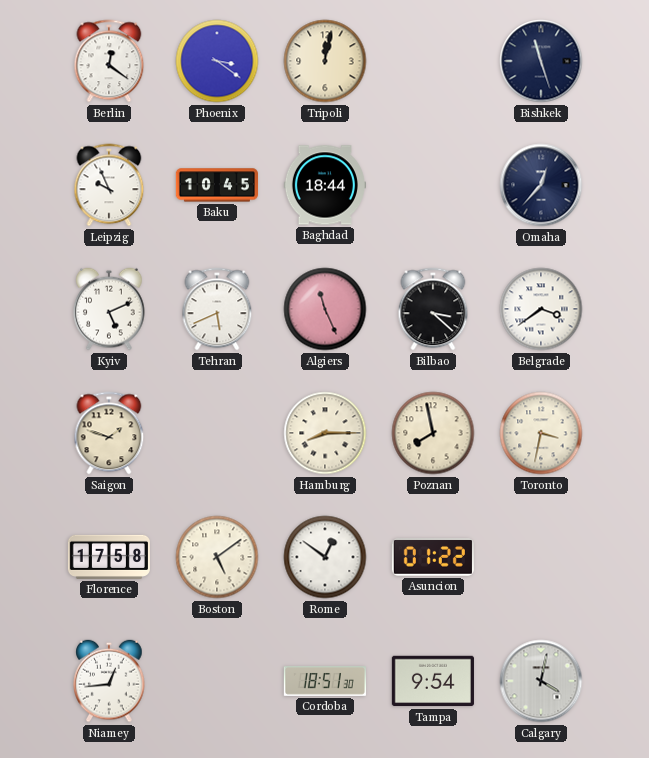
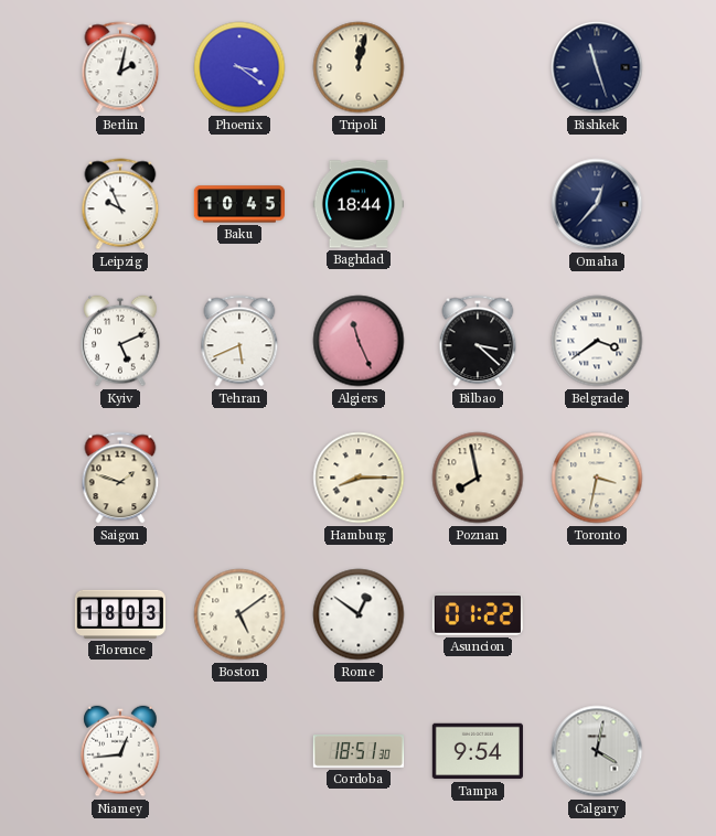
Berlin: 12:21 -> 2:02 (120, 67)
Florence: 17:58 -> 18:03 (120, 614)
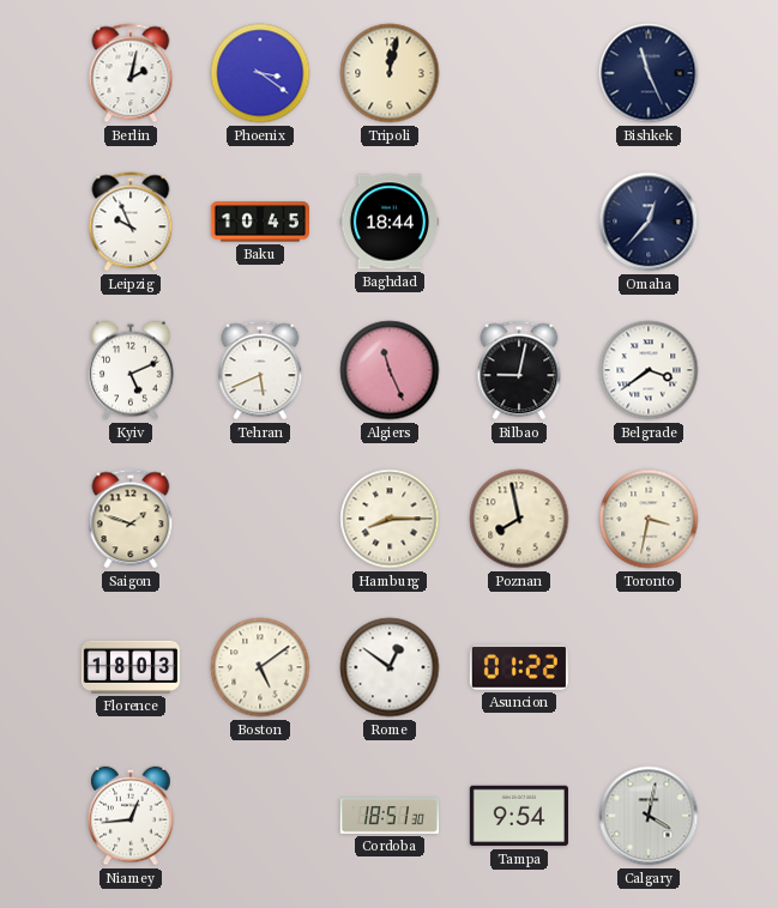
Bishkek: 11:27 -> 11:26 (649, 73)
Bilbao: 3:22 -> 9:02 (519, 370)
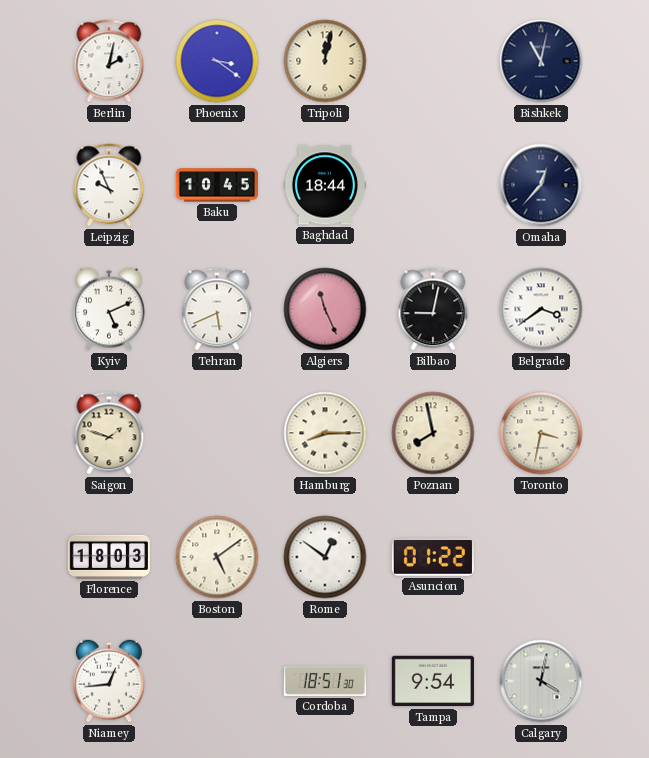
Bishkek: 11:26 -> 11:02 (541, 61)
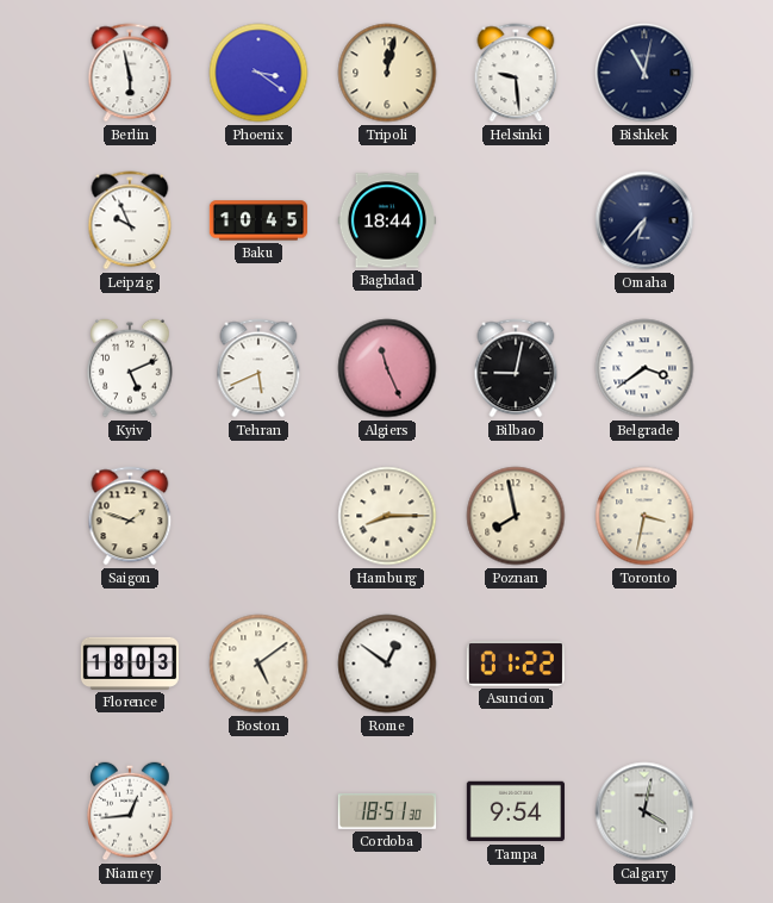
Berlin: 2:02 -> 5:58 (130, 73)
Helsinki: none -> 9:29 (516, 73)
Omaha: 12:37 -> 6:37 (644, 220)
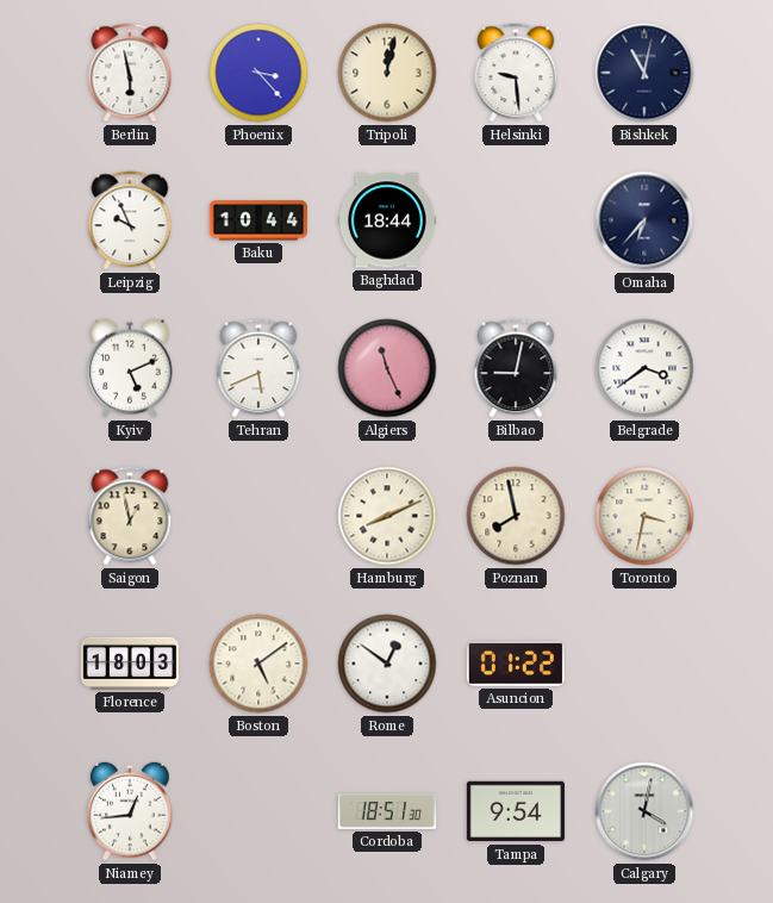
Phoenix: 3:21 -> 3:23 (258, 73)
Baku: 10:45 -> 10:44 (258, 220)
Saigon: 1:48 -> 12:58 (130, 516)
Hamburg: 8:15 -> 8:11 (387, 516)
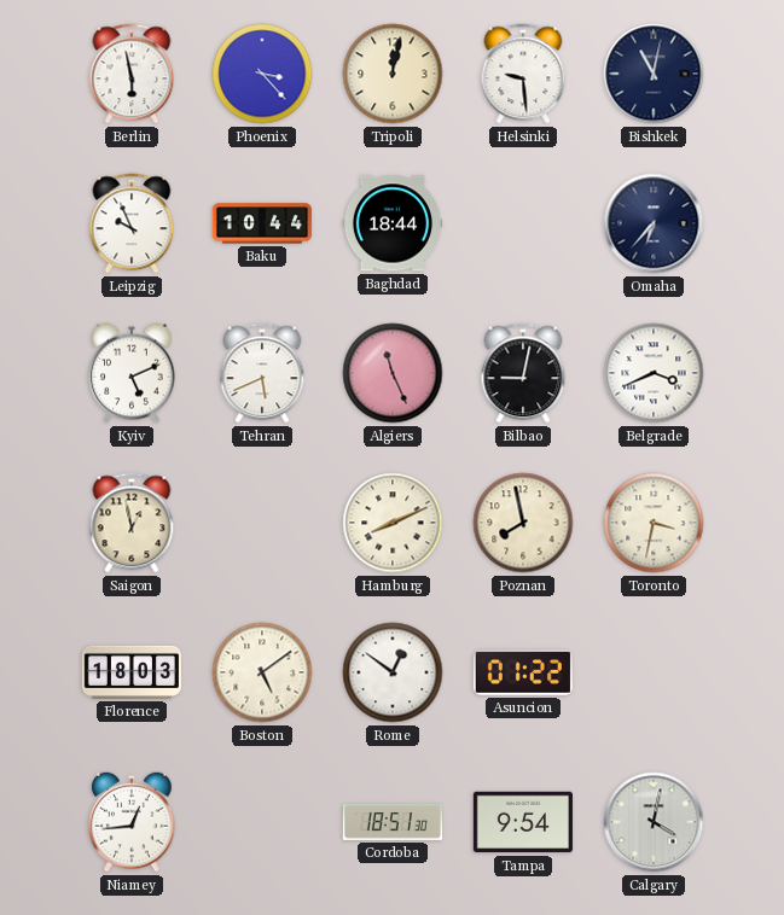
Belgrade: 3:39 -> 3:41 (654, 373)
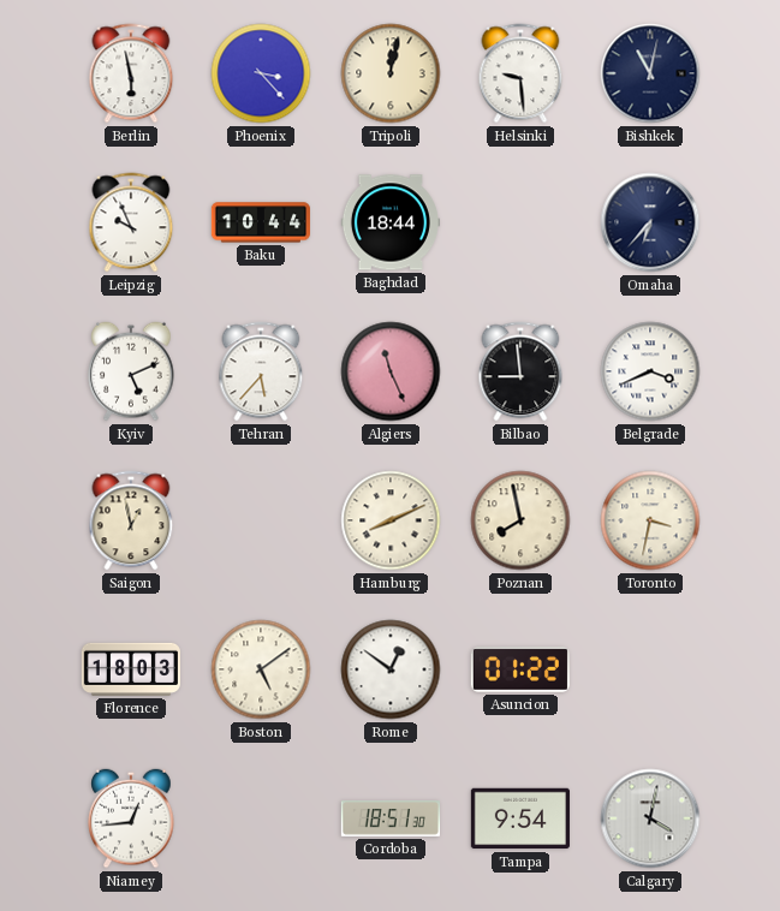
Tehran: 5:41 -> 5:37 (261, 371)
Bilbao: 9:02 -> 8:59 (520, 371)
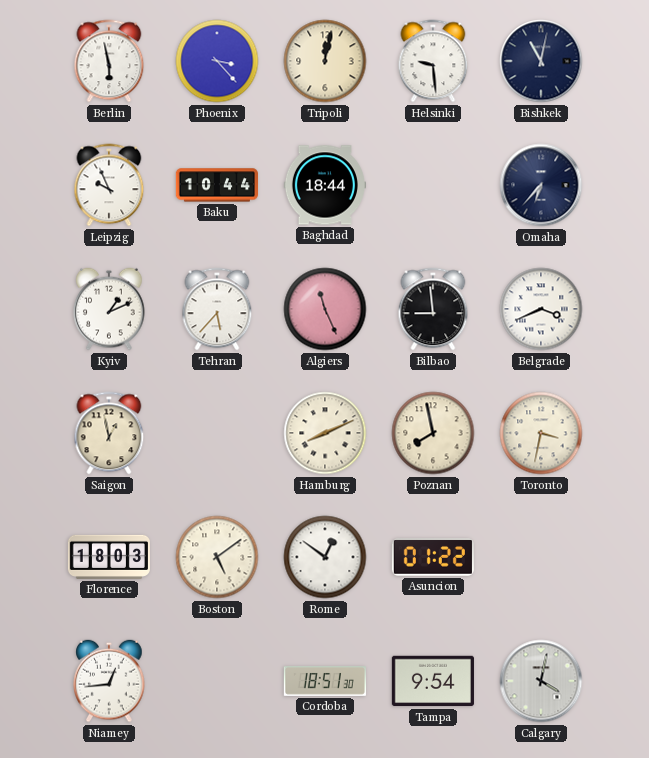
Kyiv: 5:11 -> 1:11 (109, 309)
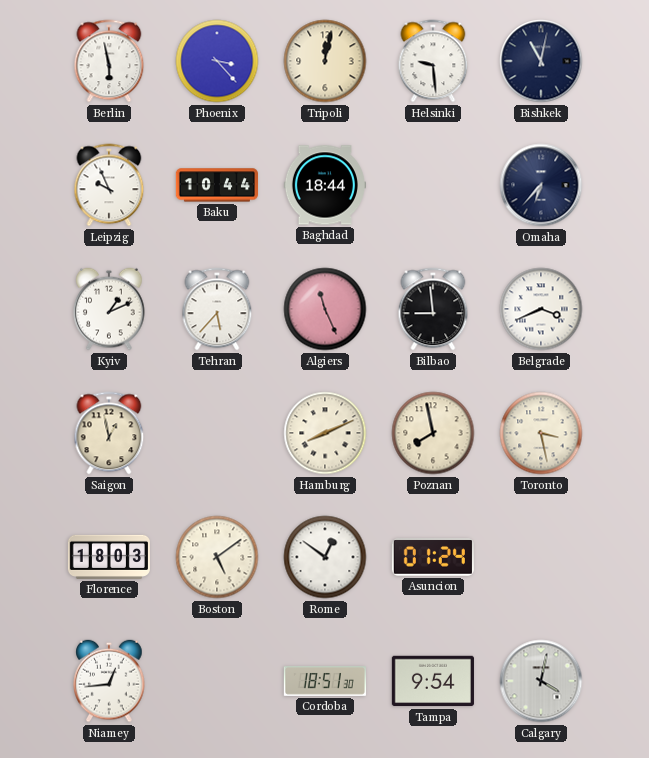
Toronto: 3:32 -> 3:28 (541, 433)
Asuncion: 01:22 -> 01:24 (433, 558)
